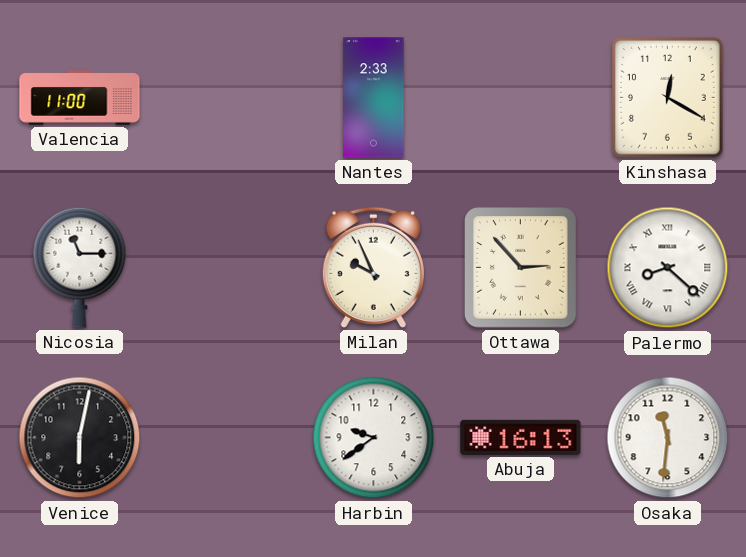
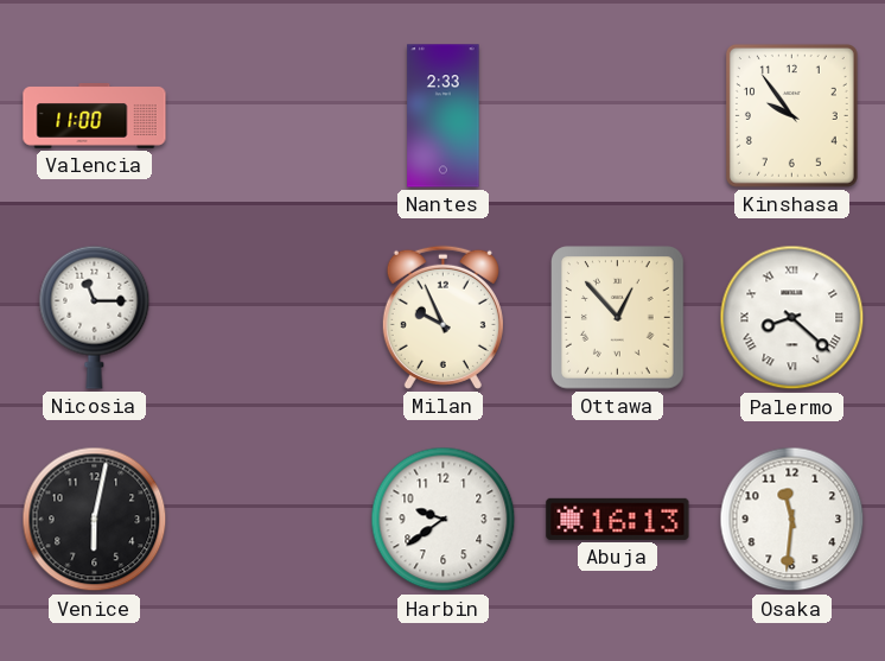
Kinshasa: 12:20 -> 9:54 (791, 115)
Ottawa: 2:53 -> 12:53 (618, 318)
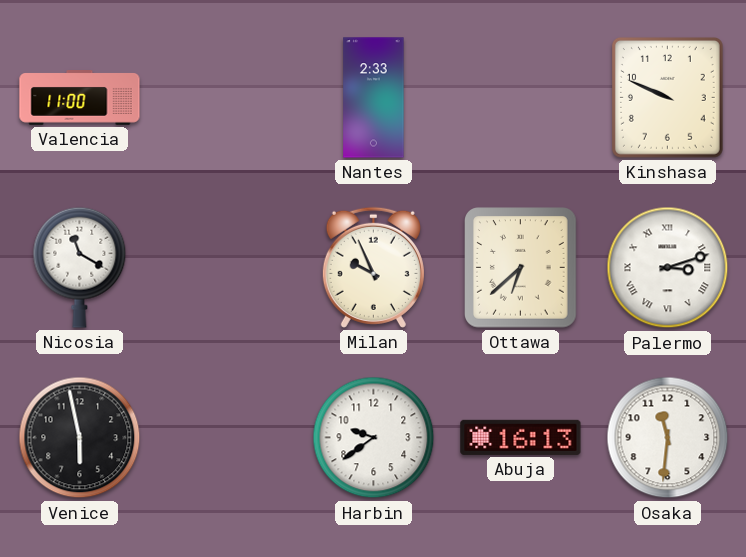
Kinshasa: 9:54 -> 9:49 (667, 97)
Nicosia: 11:15 -> 11:20 (80, 267)
Ottawa: 12:53 -> 6:38 (521, 268)
Palermo: 8:22 -> 3:12 (668, 268)
Venice: 6:02 -> 5:58 (80, 438)
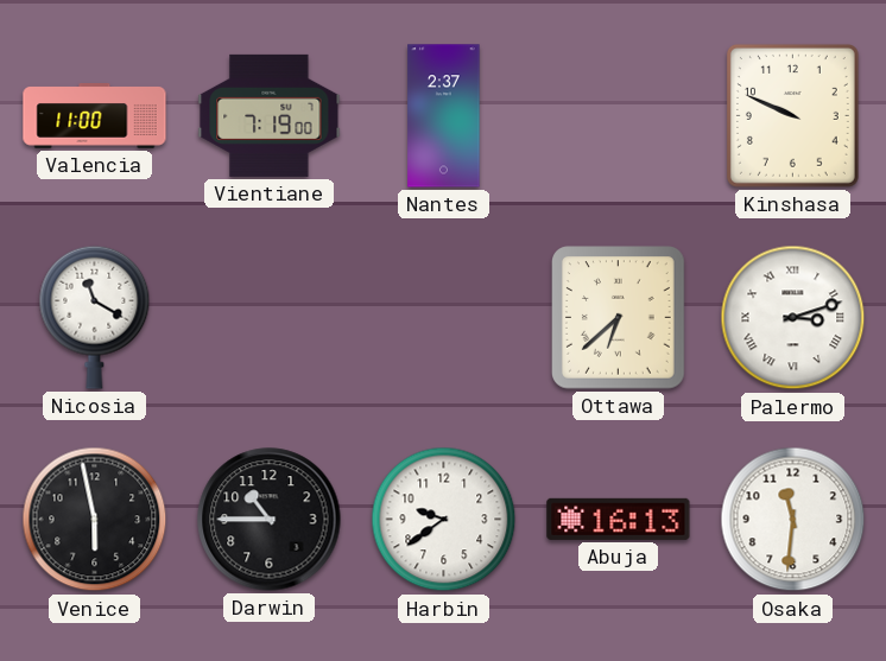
Vientiane: none -> 7:19 (270, 115)
Nantes: 2:33 -> 2:37 (444, 116)
Milan: 9:56 -> none (373, 267)
Darwin: none -> 10:45 (270, 520)
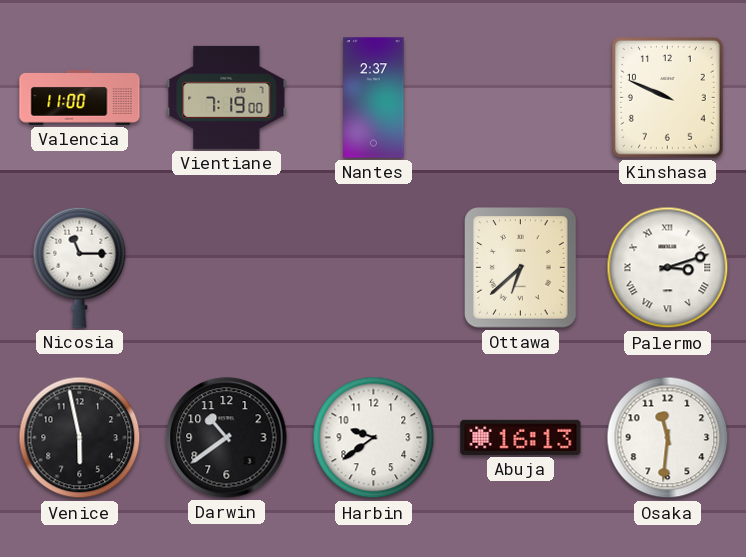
Nicosia: 11:20 -> 11:15 (80, 267)
Darwin: 10:45 -> 10:39 (227, 438)
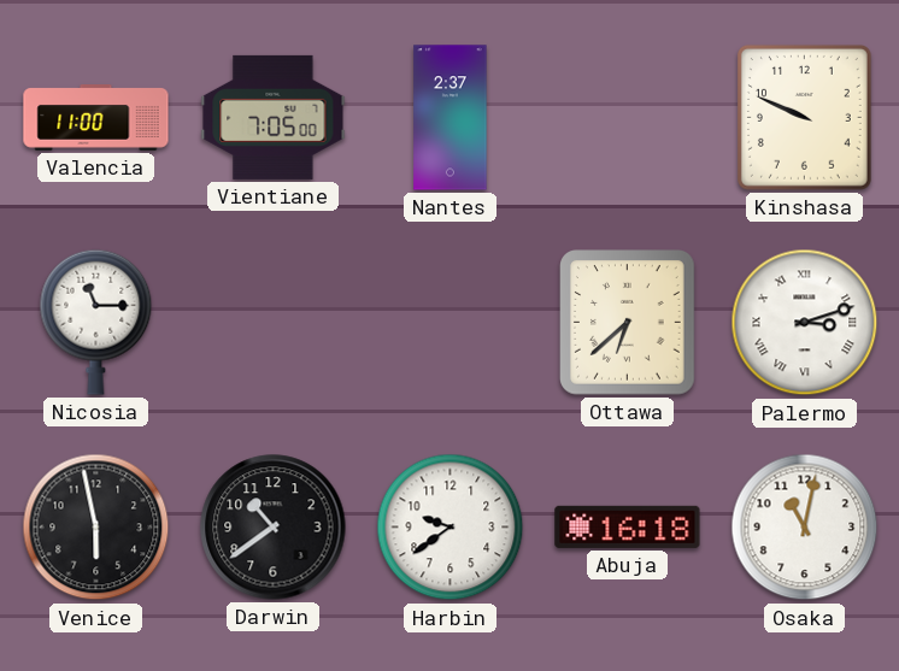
Vientiane: 7:19 -> 7:05 (274, 117)
Abuja: 16:13 -> 16:18 (628, 526)
Osaka: 11:31 -> 11:02 (805, 528)
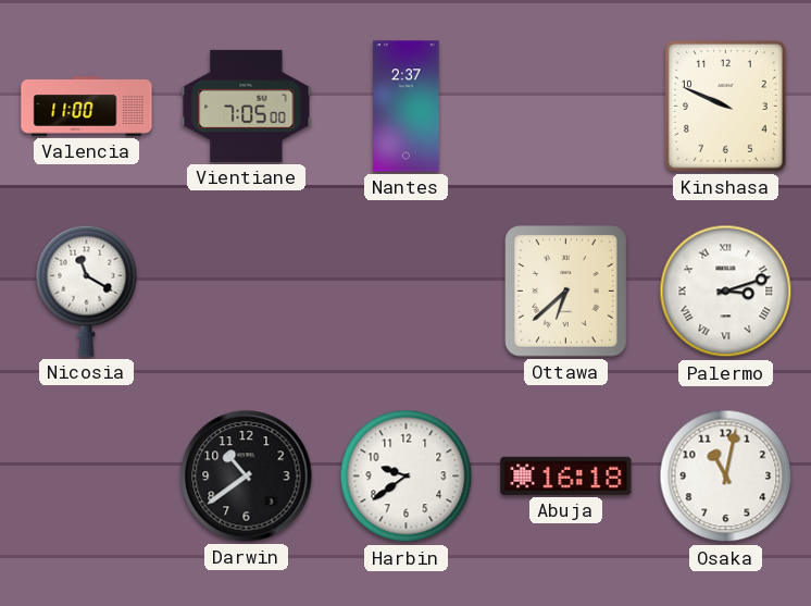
Nicosia: 11:15 -> 11:20 (87, 290)
Venice: 5:58 -> none (96, 528)
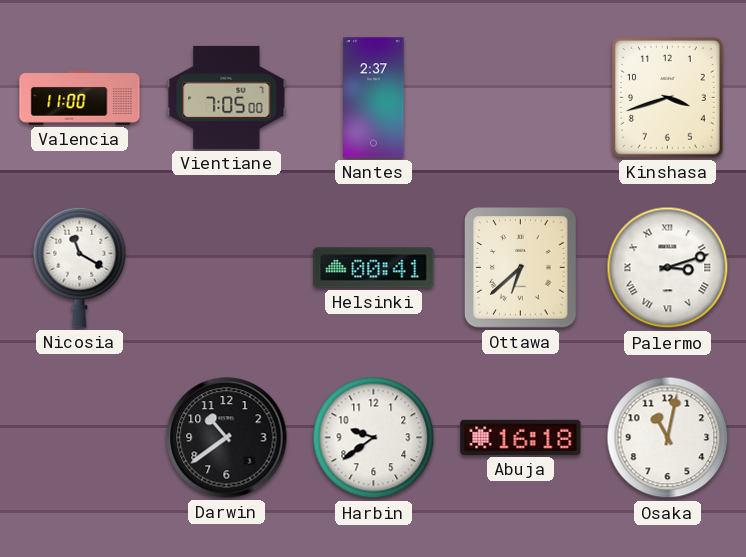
Kinshasa: 9:49 -> 3:42 (667, 97)
Helsinki: none -> 00:41 (374, 268)
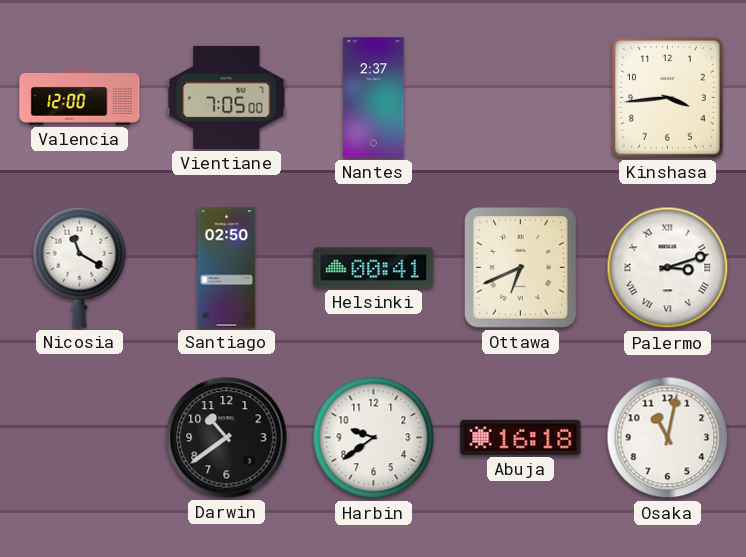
Valencia: 11:00 -> 12:00 (80, 98)
Kinshasa: 3:42 -> 3:44 (667, 97)
Santiago: none -> 02:50 (227, 268)
Ottawa: 6:38 -> 6:41 (521, 268)
